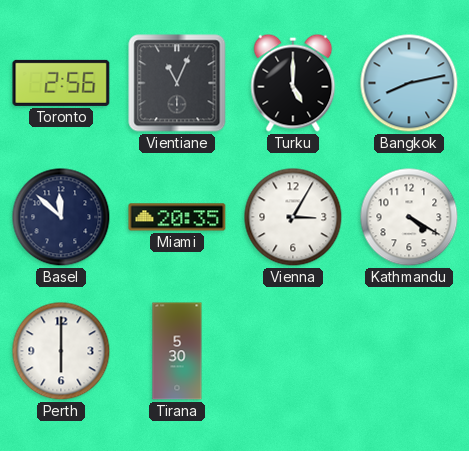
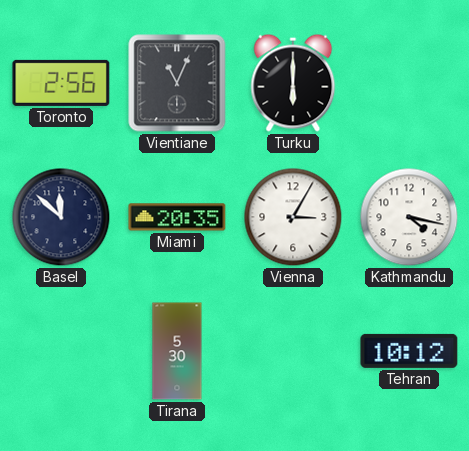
Turku: 5:00 -> 6:00 (293, 83)
Bangkok: 8:13 -> none (409, 83)
Kathmandu: 4:20 -> 4:17 (409, 217)
Perth: 6:00 -> none (61, 351)
Tehran: none -> 10:12 (409, 351)
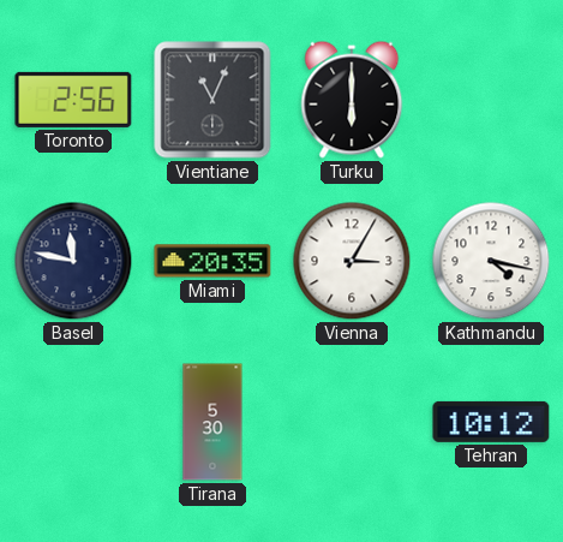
Basel: 11:52 -> 11:47 (73, 261)
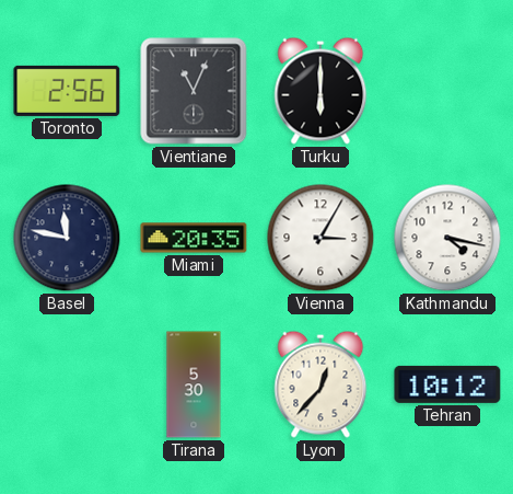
Lyon: none -> 12:37 (320, 384)
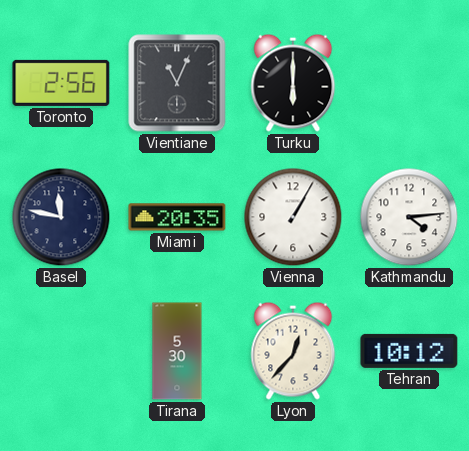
Vienna: 3:05 -> 1:05 (293, 217)
Kathmandu: 4:17 -> 4:14 (409, 217)
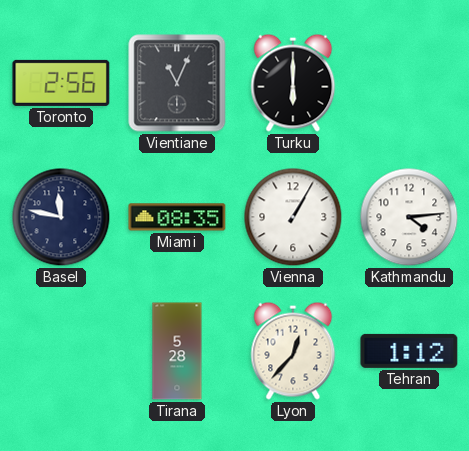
Miami: 20:35 -> 08:35 (177, 217)
Tirana: 5:30 -> 5:28 (177, 351)
Tehran: 10:12 -> 1:12 (409, 351)
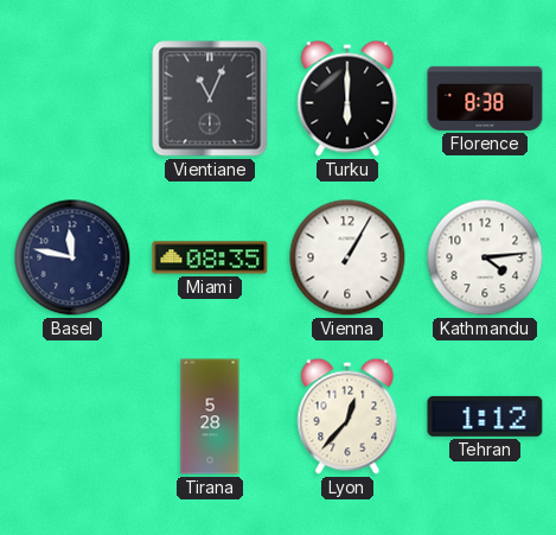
Toronto: 2:56 -> none (61, 83)
Florence: none -> 8:38 (485, 98)
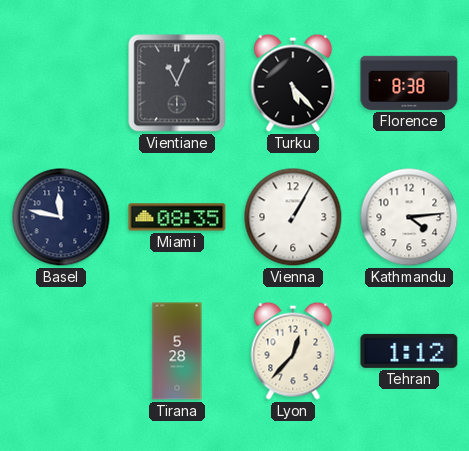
Turku: 6:00 -> 5:23 (293, 83)
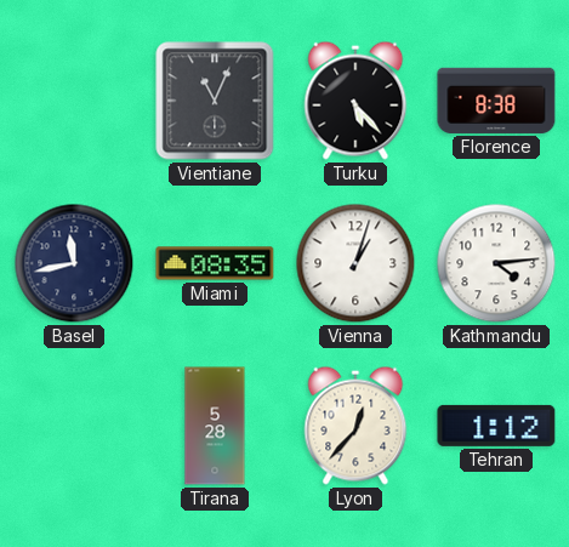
Basel: 11:47 -> 11:43 (74, 263)
Vienna: 1:05 -> 1:03 (355, 263)
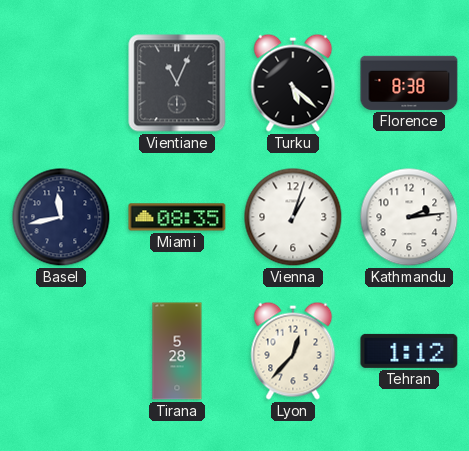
Turku: 5:23 -> 5:22 (293, 83)
Kathmandu: 4:14 -> 2:14 (409, 217)
